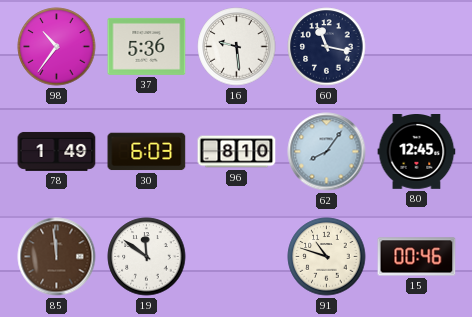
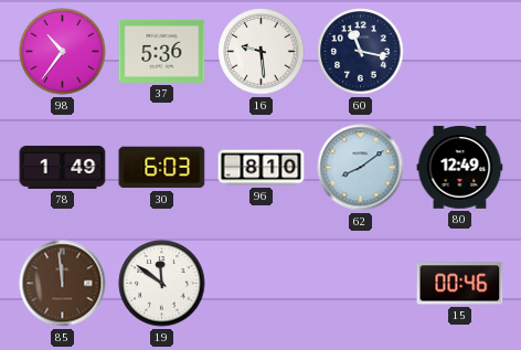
62: 8:06 -> 8:09 (361, 168)
80: 12:45 -> 12:49 (460, 168)
91: 10:48 -> none (327, 257)
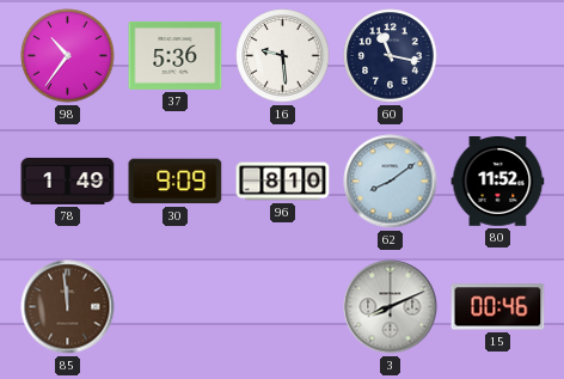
30: 6:03 -> 9:09 (176, 182)
80: 12:49 -> 11:52 (498, 182)
19: 11:51 -> none (162, 284)
3: none -> 8:11 (391, 307)
